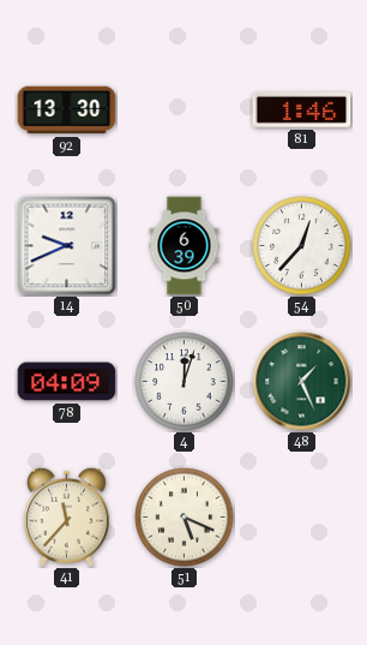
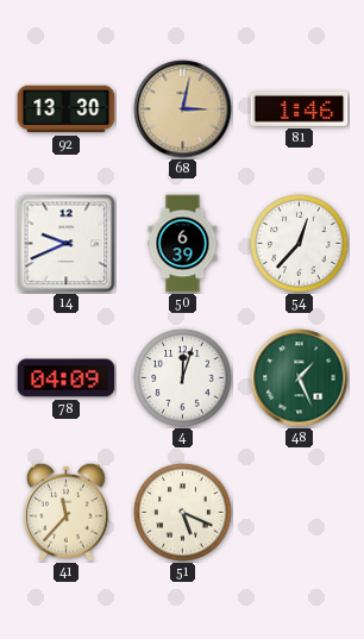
68: none -> 3:02 (183, 109)
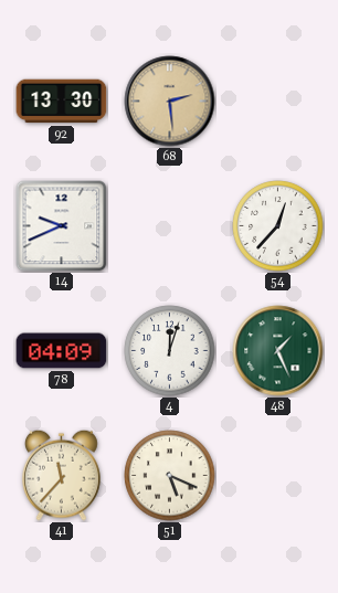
68: 3:02 -> 2:29 (170, 102)
81: 1:46 -> none (300, 108)
50: 6:39 -> none (183, 244)
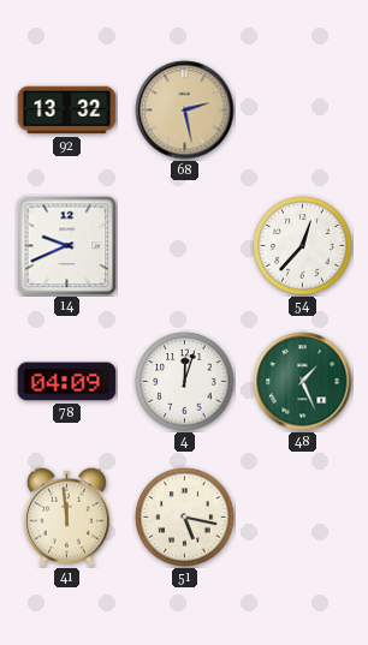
92: 13:30 -> 13:32 (67, 111)
68: 2:29 -> 2:28 (185, 111)
41: 11:37 -> 11:59 (67, 516)
51: 5:19 -> 5:17 (185, 518)
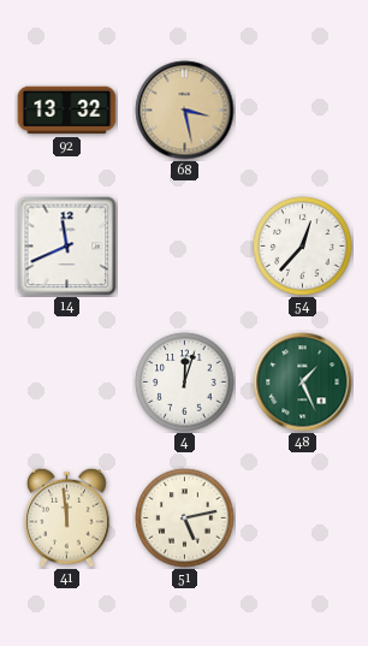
68: 2:28 -> 3:28 (185, 111)
14: 9:41 -> 11:41 (67, 247)
78: 04:09 -> none (67, 382)
51: 5:17 -> 5:13 (185, 518)
